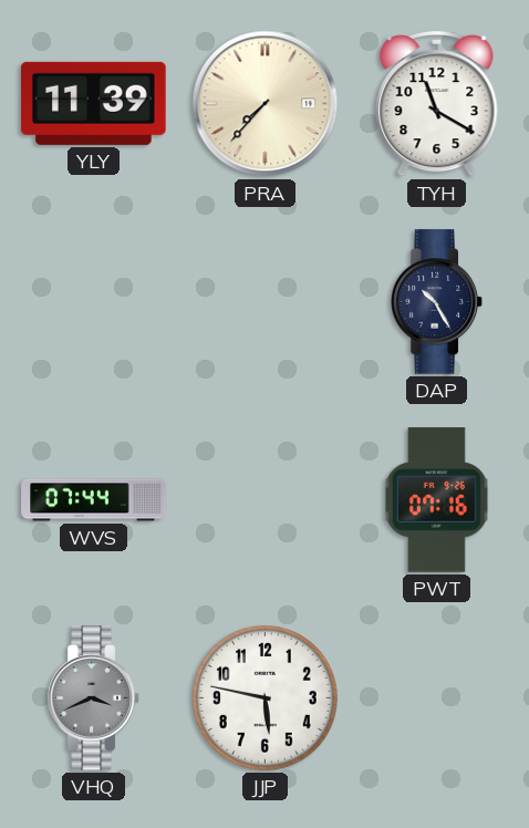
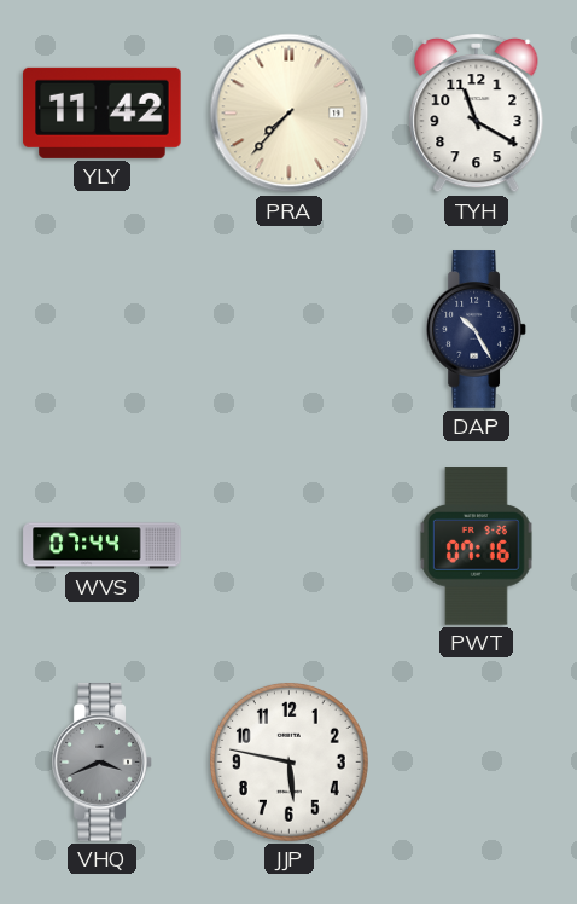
YLY: 11:39 -> 11:42 (103, 112)
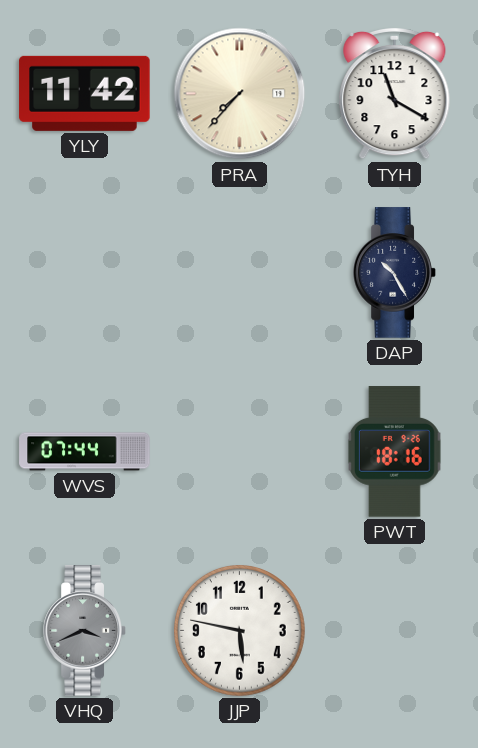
PWT: 07:16 -> 18:16 (394, 452)
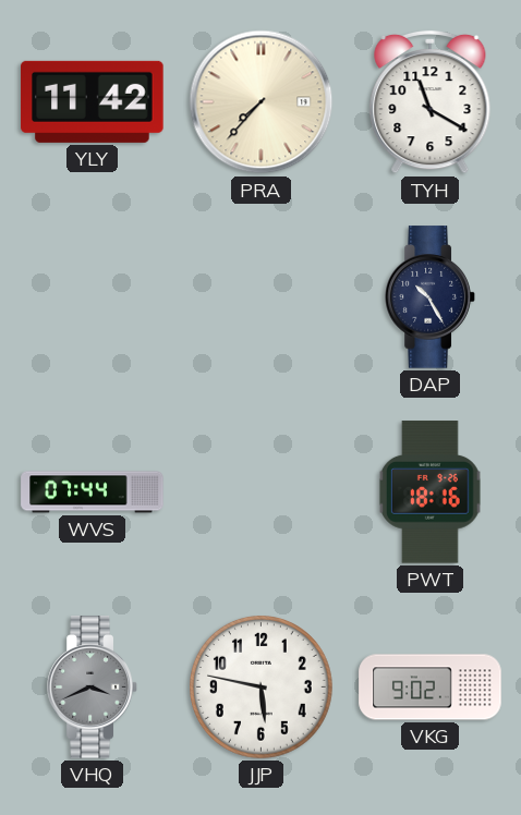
VKG: none -> 9:02 (431, 688)
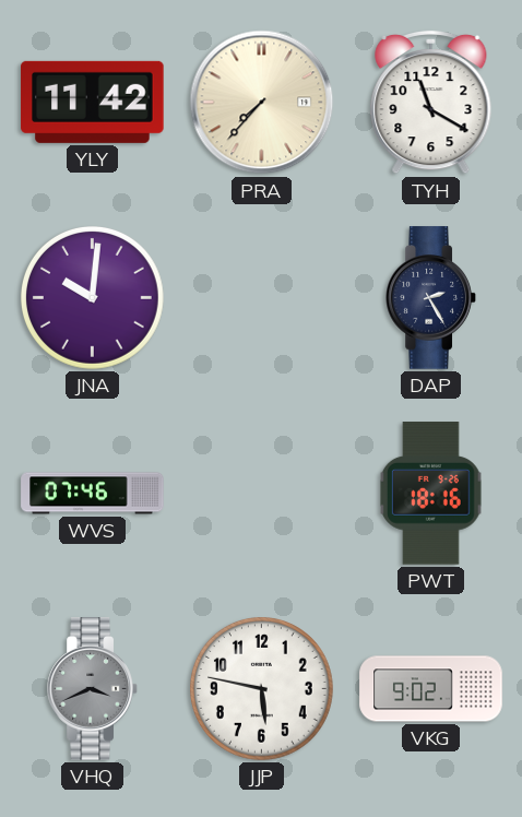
JNA: none -> 10:01 (93, 298)
DAP: 10:25 -> 2:25 (431, 298)
WVS: 07:44 -> 07:46 (93, 494)
